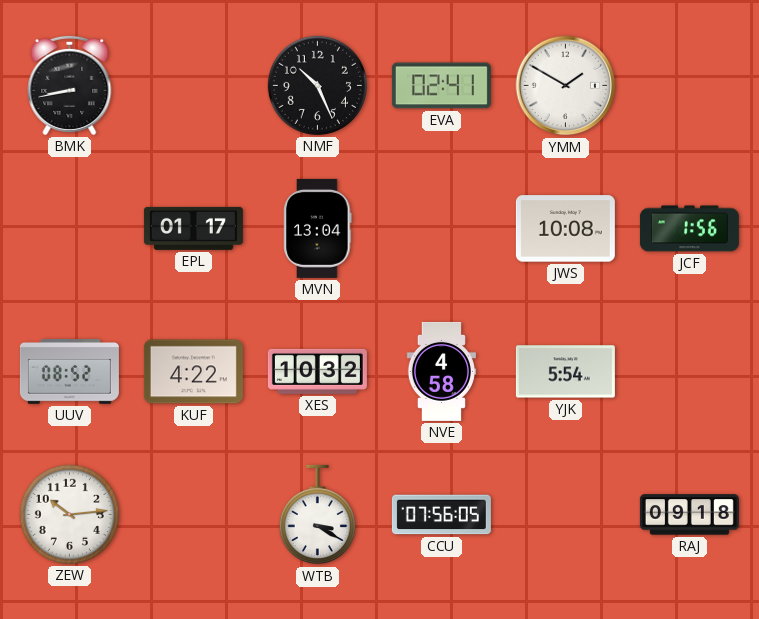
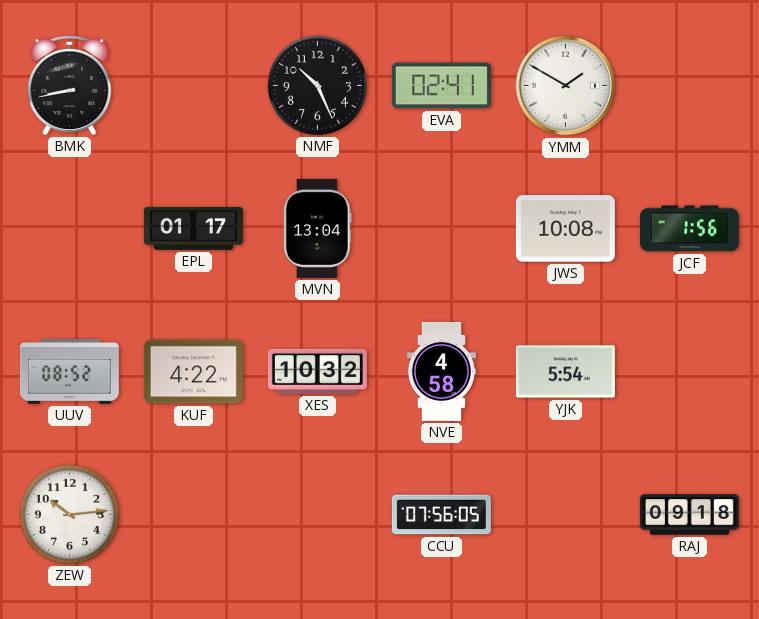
WTB: 3:20 -> none (317, 515)
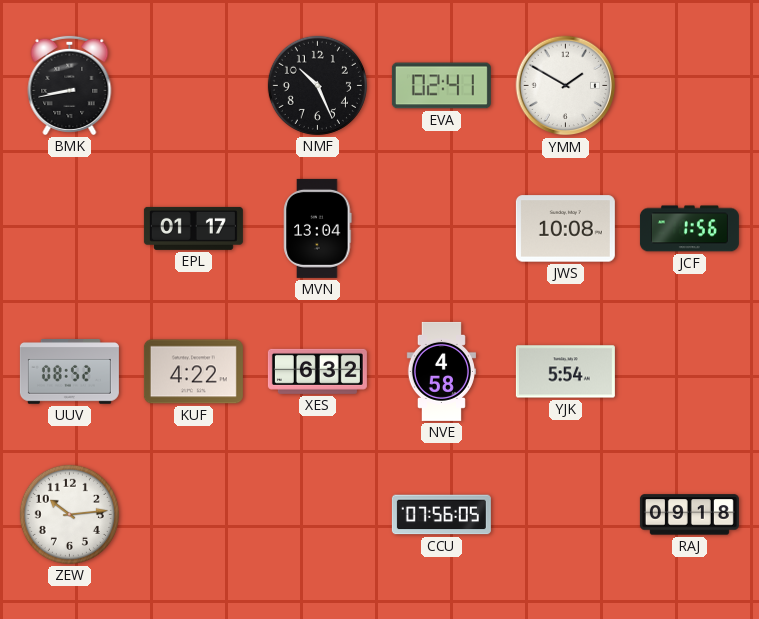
XES: 10:32 -> 6:32 (317, 371)
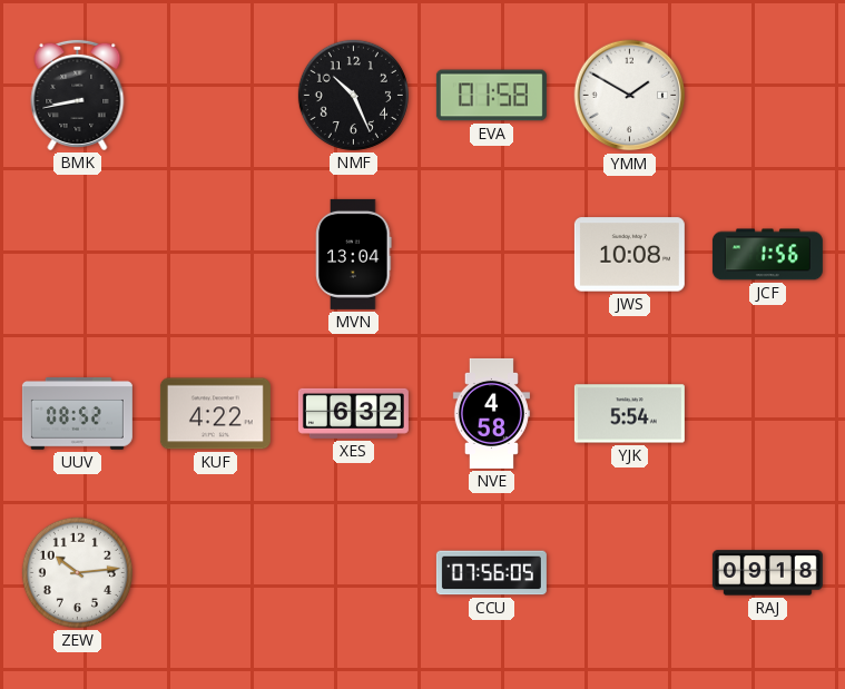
EVA: 02:41 -> 01:58 (491, 96)
EPL: 01:17 -> none (193, 228)
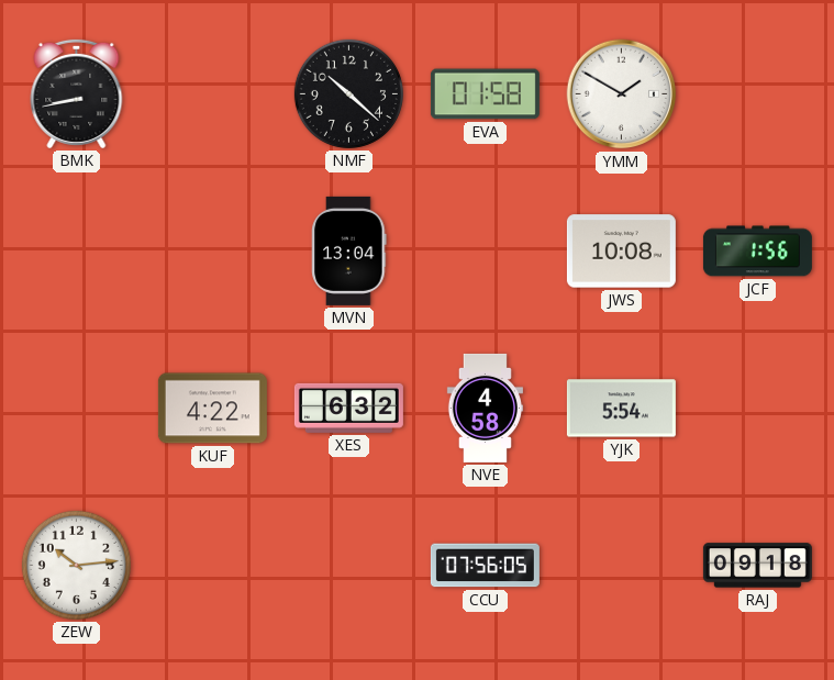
NMF: 10:26 -> 10:22 (348, 93)
UUV: 08:52 -> none (77, 414)
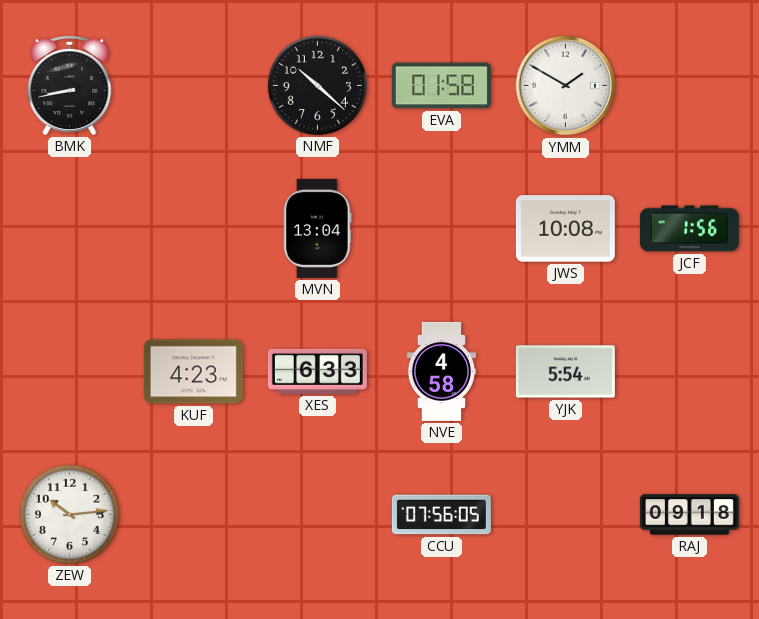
KUF: 4:22 -> 4:23 (193, 372)
XES: 6:32 -> 6:33 (317, 371)
